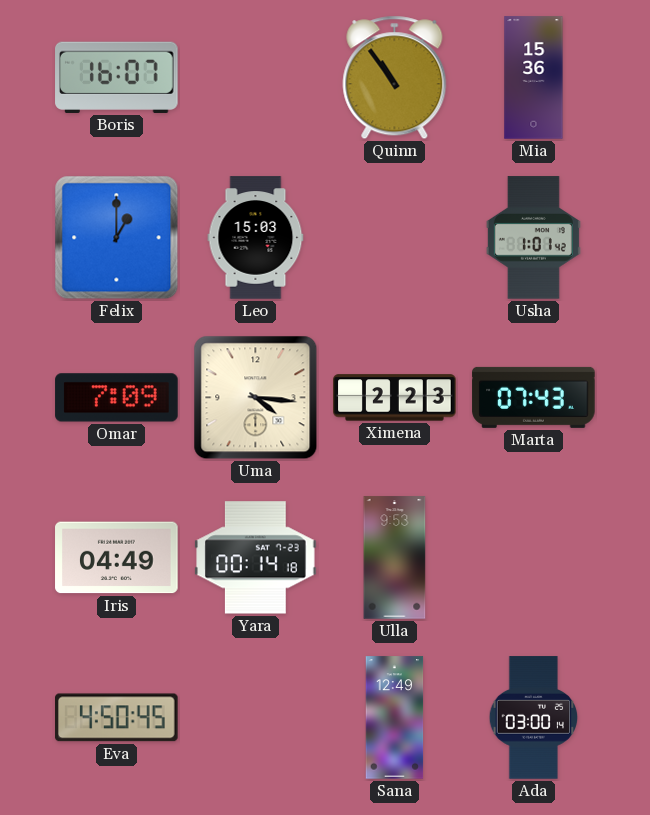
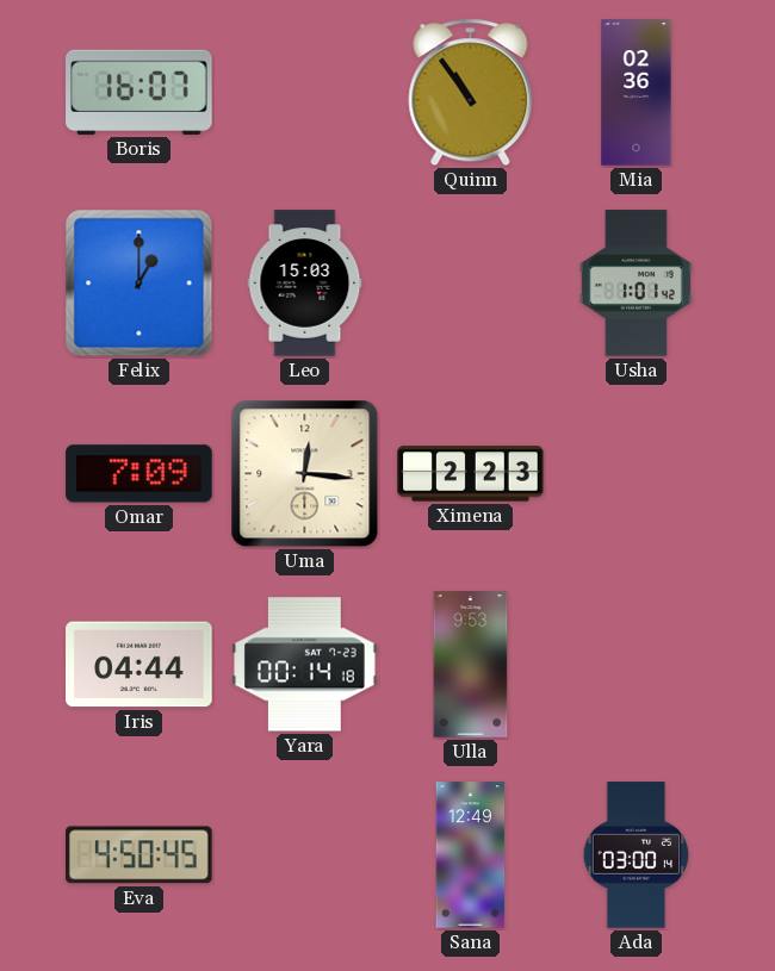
Mia: 15:36 -> 02:36 (637, 93)
Uma: 4:16 -> 12:16 (305, 474)
Marta: 07:43 -> none (534, 397)
Iris: 04:49 -> 04:44 (139, 665)
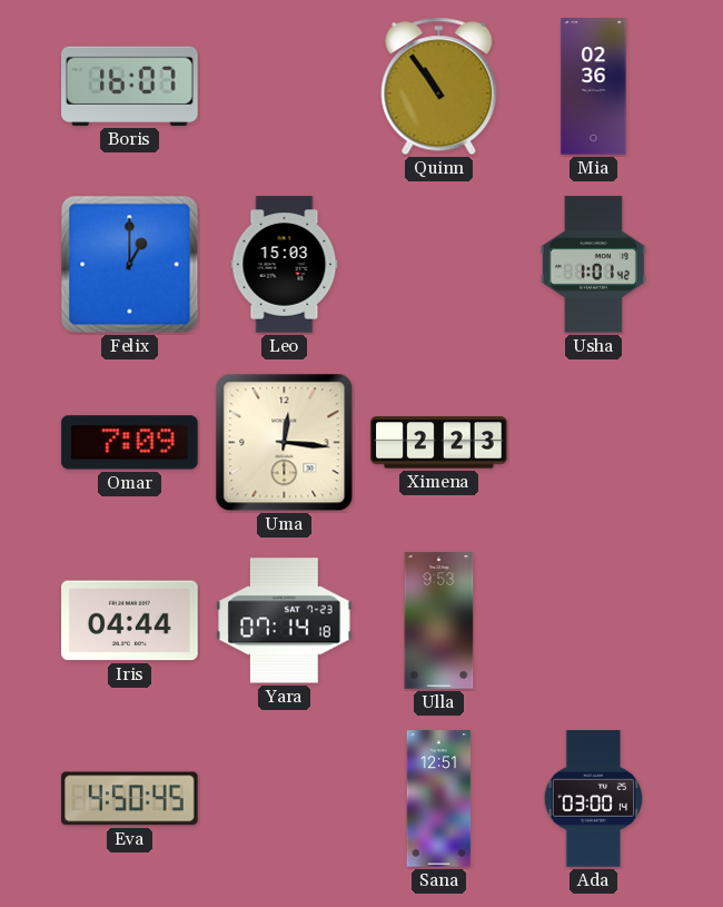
Yara: 00:14 -> 07:14 (285, 621)
Sana: 12:49 -> 12:51 (439, 799)
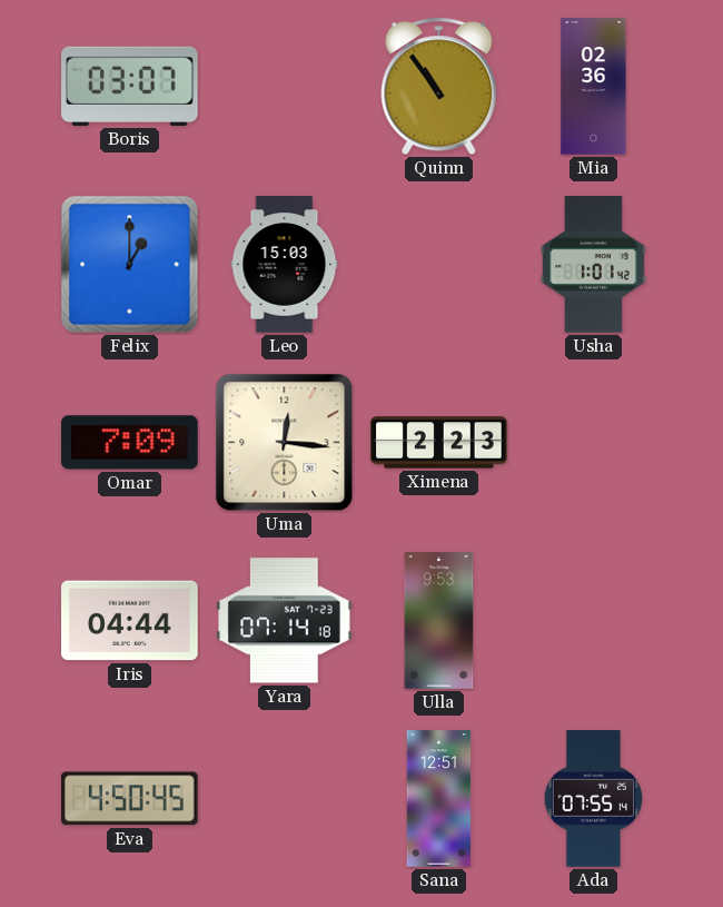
Boris: 16:07 -> 03:07 (130, 86)
Ada: 03:00 -> 07:55 (594, 799)
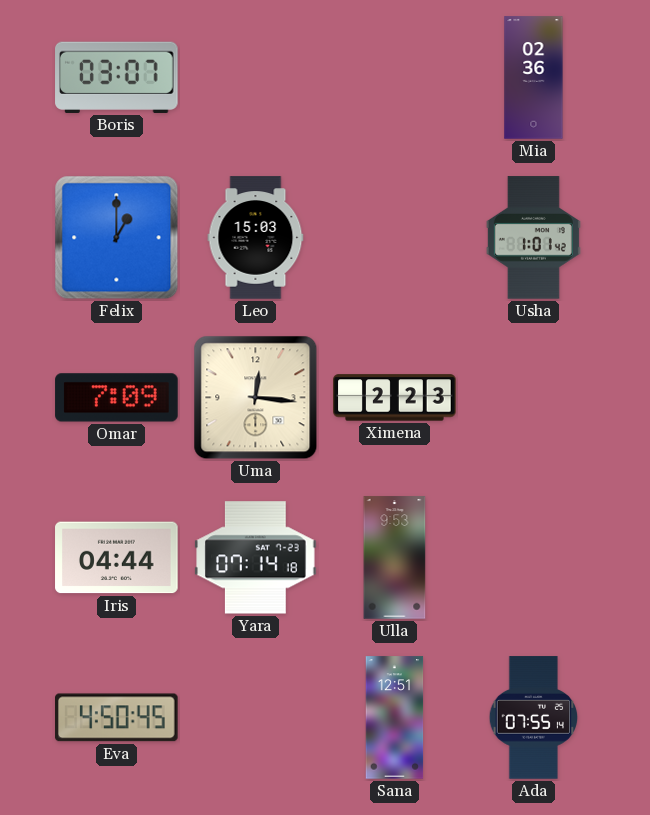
Quinn: 10:54 -> none (439, 87)
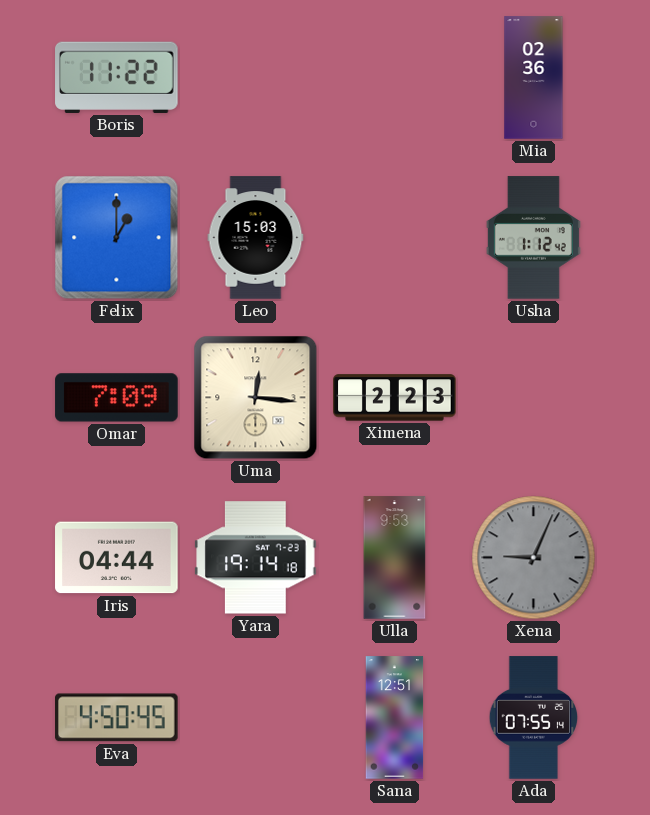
Boris: 03:07 -> 11:22 (117, 77)
Usha: 1:01 -> 1:12 (533, 238)
Yara: 07:14 -> 19:14 (256, 558)
Xena: none -> 9:04 (534, 558)
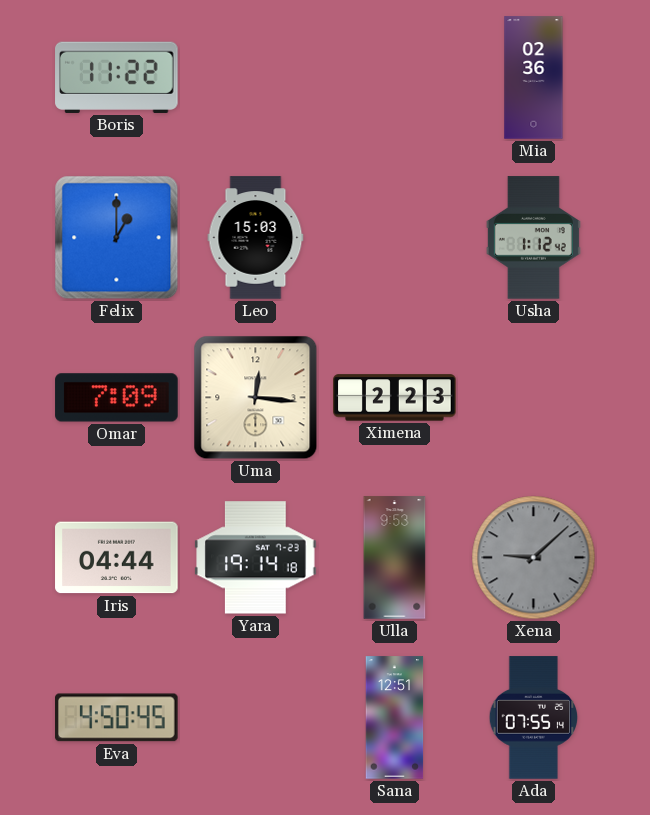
Xena: 9:04 -> 9:08 (534, 558)
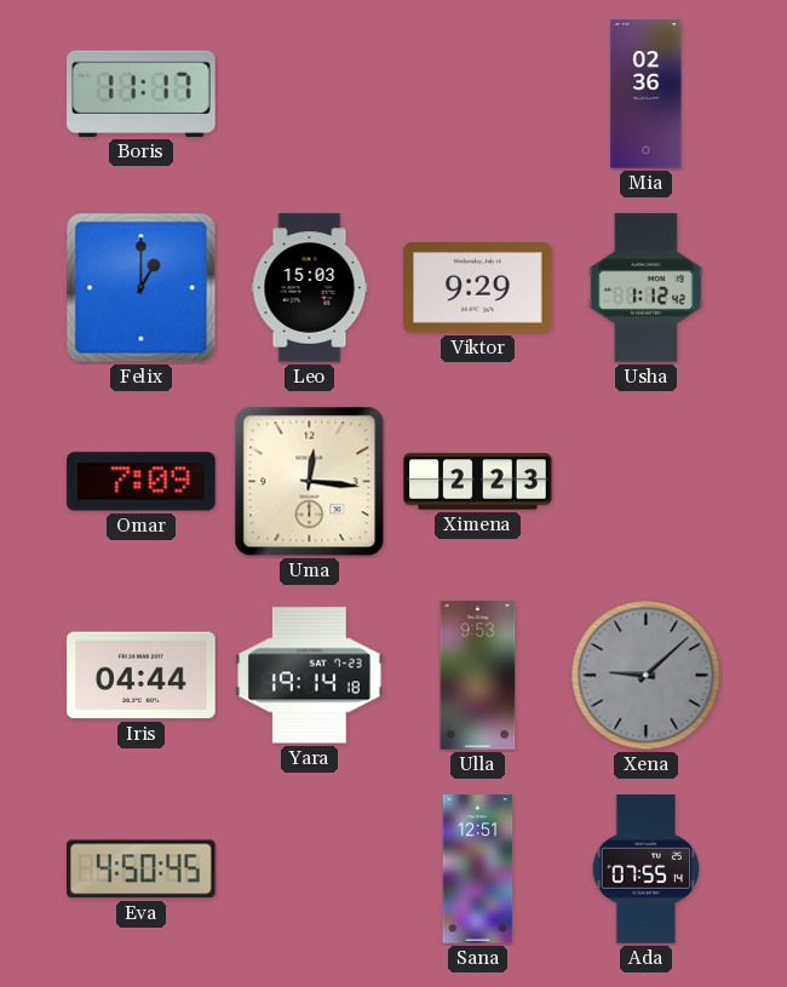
Boris: 11:22 -> 11:17 (142, 93)
Viktor: none -> 9:29 (478, 288)
